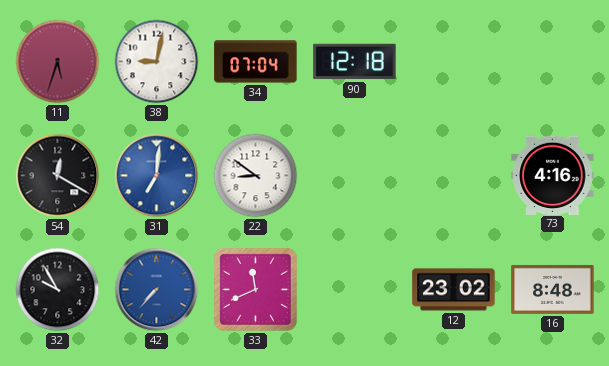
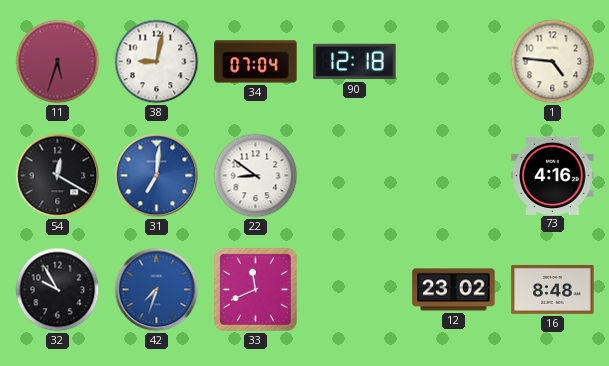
1: none -> 4:46 (553, 62)
42: 7:37 -> 7:33 (157, 290)
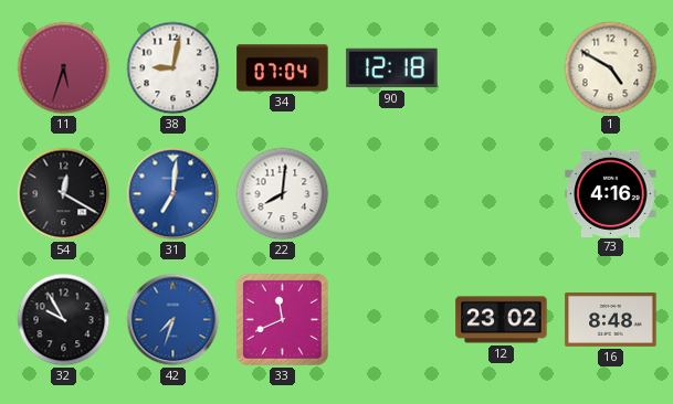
1: 4:46 -> 4:50 (611, 68)
22: 8:51 -> 8:01 (283, 194)
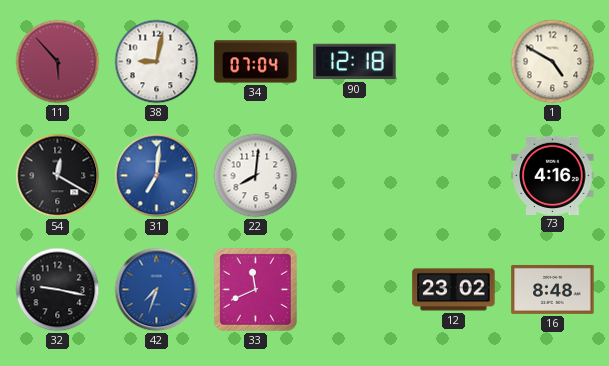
11: 5:33 -> 5:53 (58, 62)
32: 9:55 -> 9:17 (58, 290)
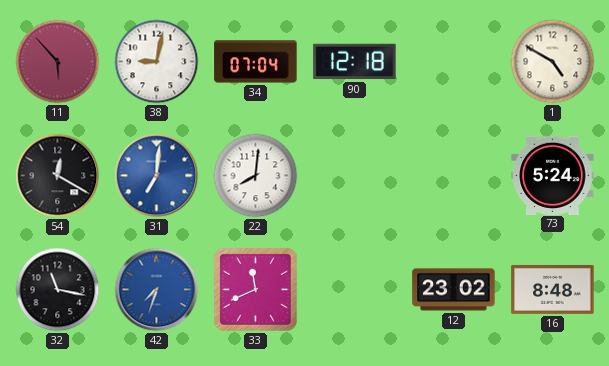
73: 4:16 -> 5:24 (553, 175)
32: 9:17 -> 11:17 (58, 290)
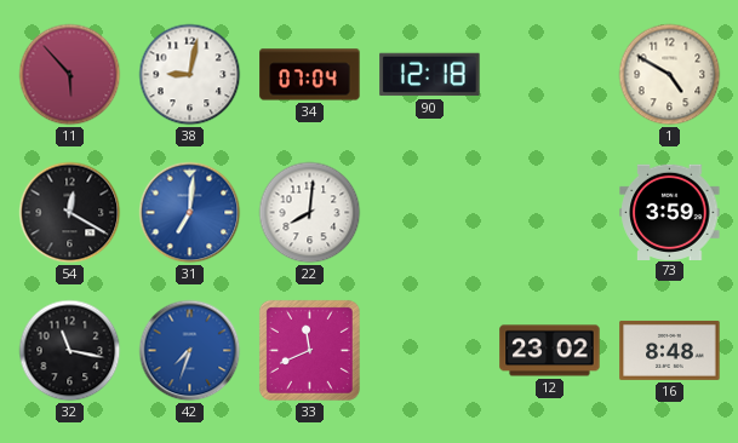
73: 5:24 -> 3:59 (670, 212)
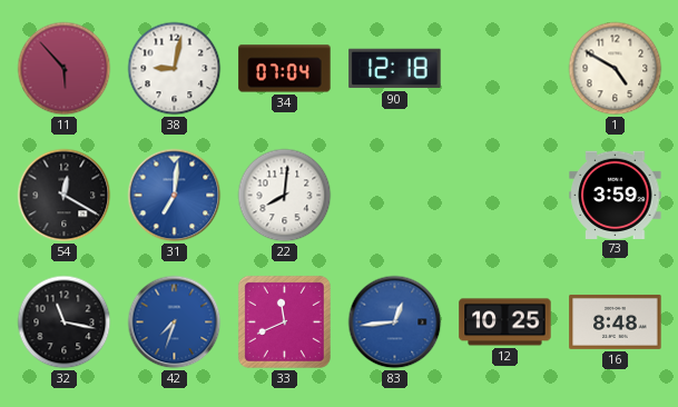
83: none -> 12:44 (395, 322)
12: 23:02 -> 10:25 (505, 322)
